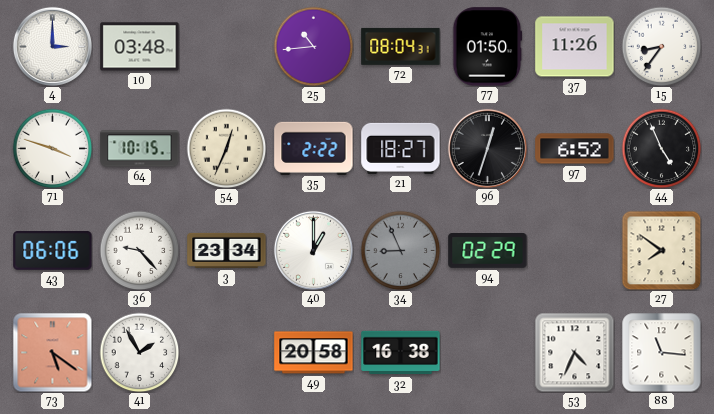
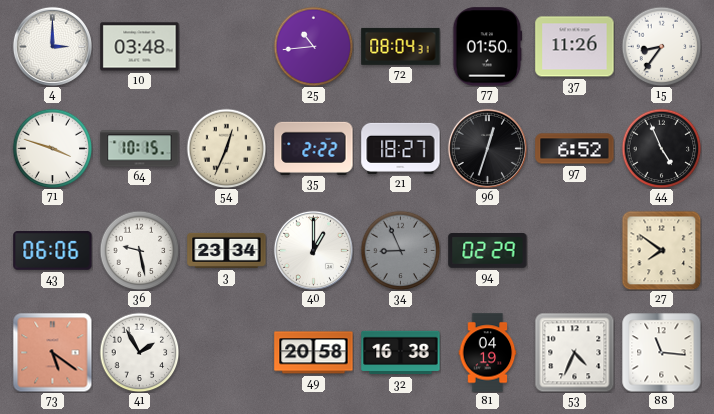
36: 9:23 -> 9:28 (139, 250)
81: none -> 04:19 (488, 353)
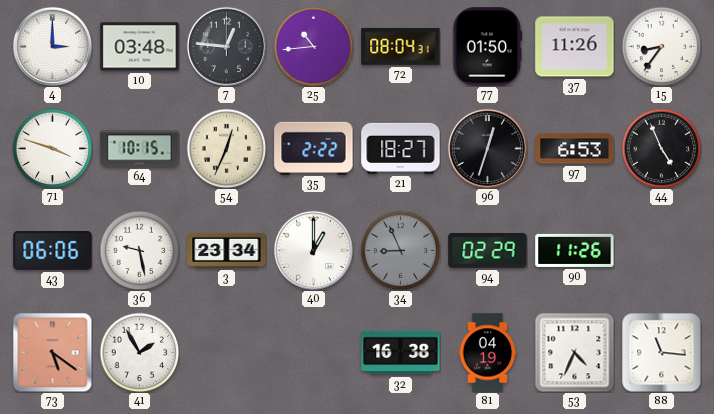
7: none -> 12:46 (226, 46)
97: 6:52 -> 6:53 (575, 149)
90: none -> 11:26 (575, 250)
27: 7:51 -> none (661, 250)
49: 20:58 -> none (314, 353)
